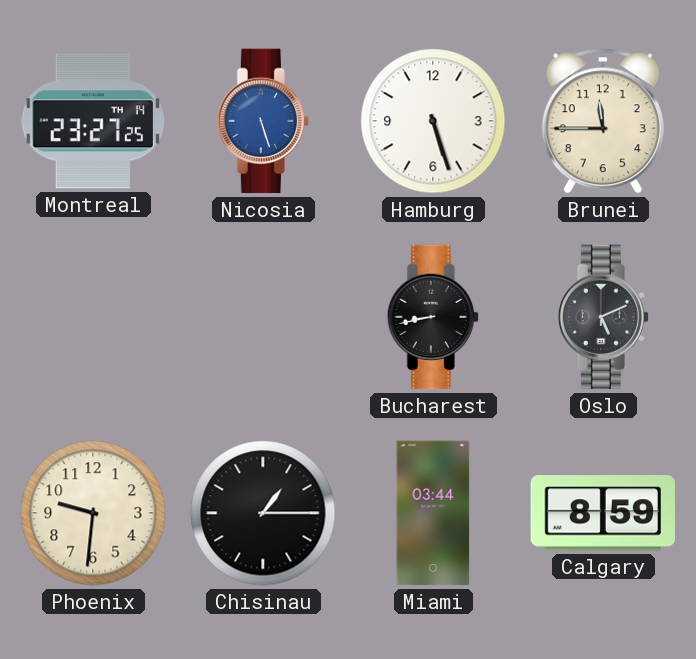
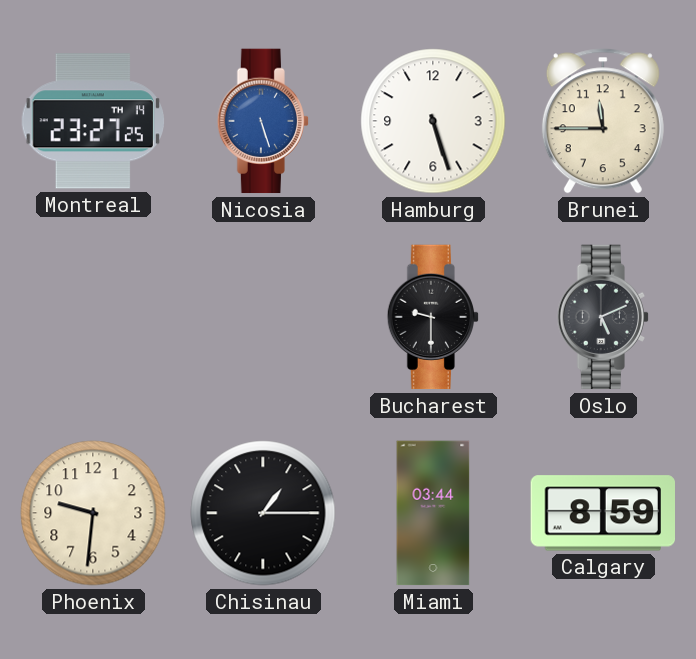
Bucharest: 8:43 -> 9:30 (432, 317)
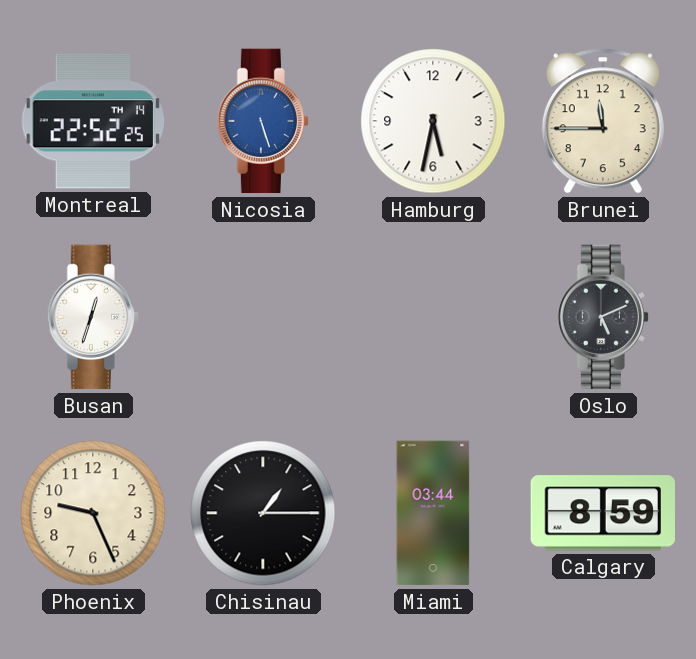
Montreal: 23:27 -> 22:52 (93, 121)
Hamburg: 5:27 -> 5:32 (433, 121)
Busan: none -> 12:33 (92, 317)
Bucharest: 9:30 -> none (432, 317)
Phoenix: 9:31 -> 9:26 (93, 513)
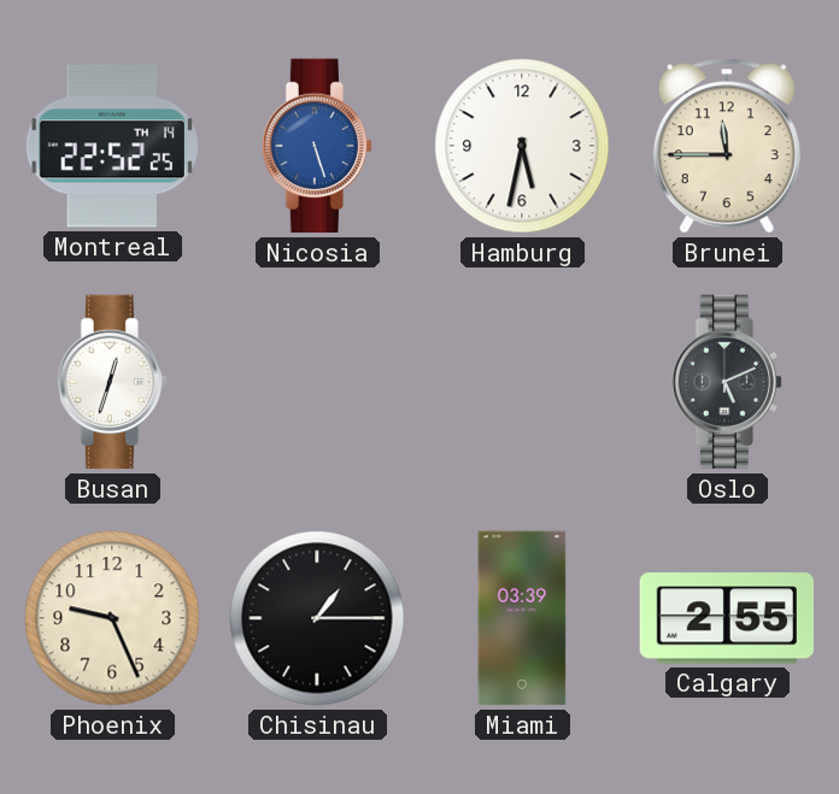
Miami: 03:44 -> 03:39 (522, 618)
Calgary: 8:59 -> 2:55 (727, 618)
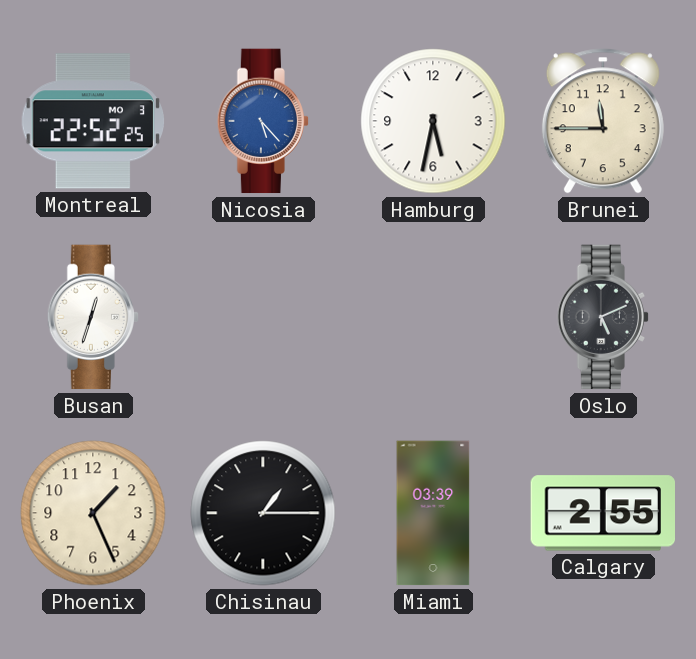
Montreal date: TH 14 -> MO 3 (93, 121)
Nicosia: 5:27 -> 5:23 (262, 121)
Phoenix: 9:26 -> 1:26 (93, 513)
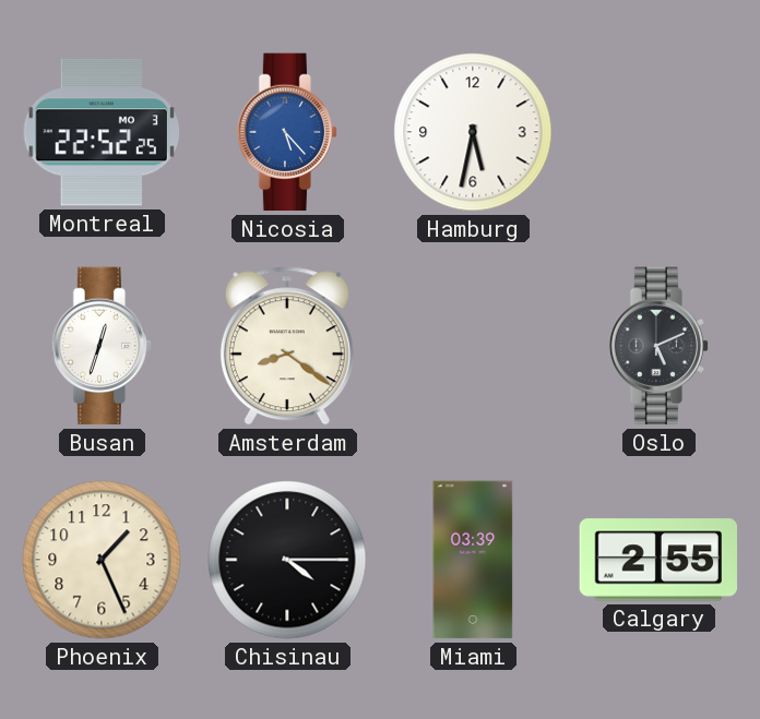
Brunei: 11:45 -> none (603, 121)
Amsterdam: none -> 8:21 (287, 346)
Chisinau: 1:15 -> 4:15 (287, 560)
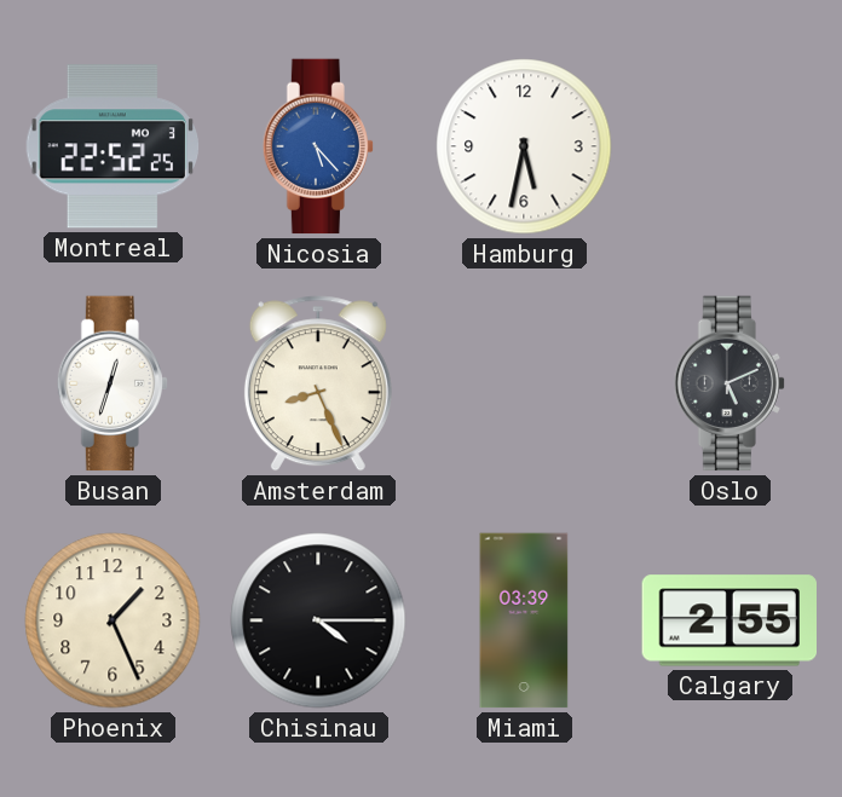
Amsterdam: 8:21 -> 8:26 (318, 383)
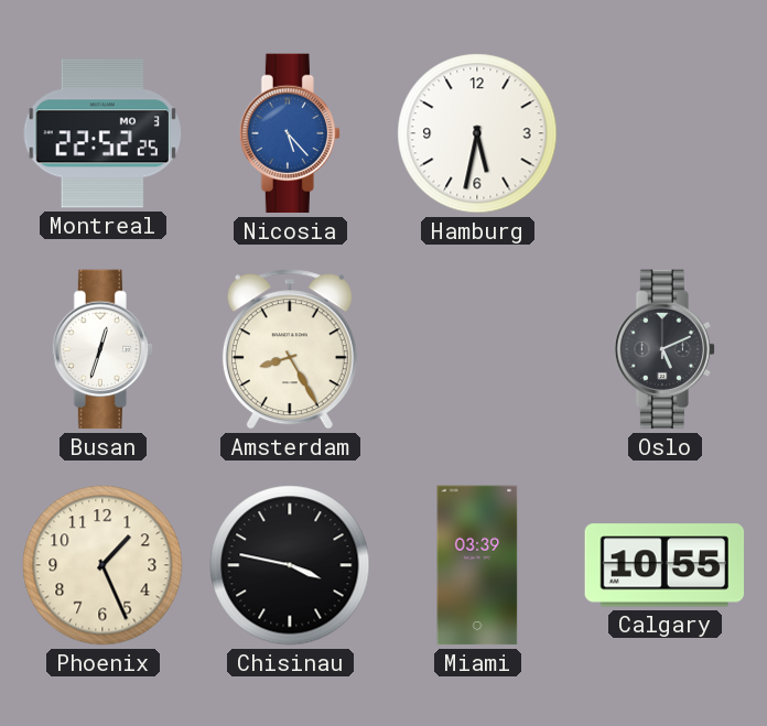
Amsterdam: 8:26 -> 8:25 (290, 349)
Chisinau: 4:15 -> 3:47 (290, 565)
Calgary: 2:55 -> 10:55 (665, 565)
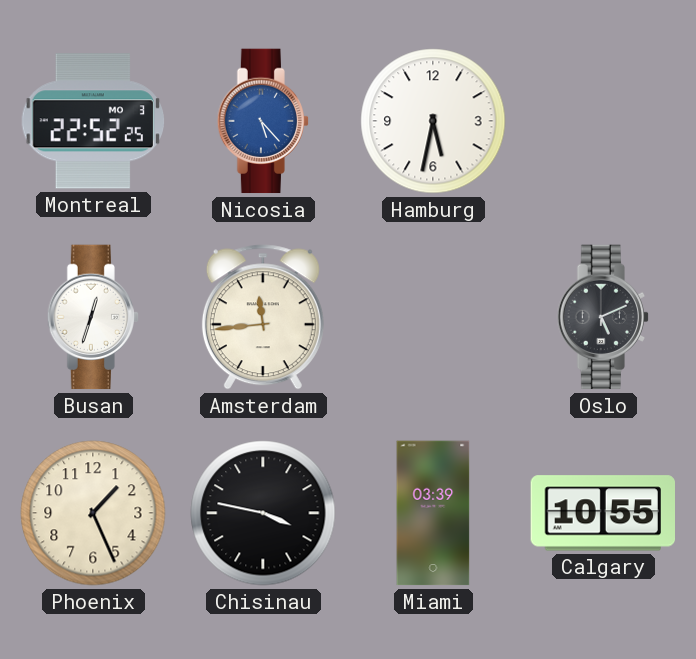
Amsterdam: 8:25 -> 11:44 (263, 317)
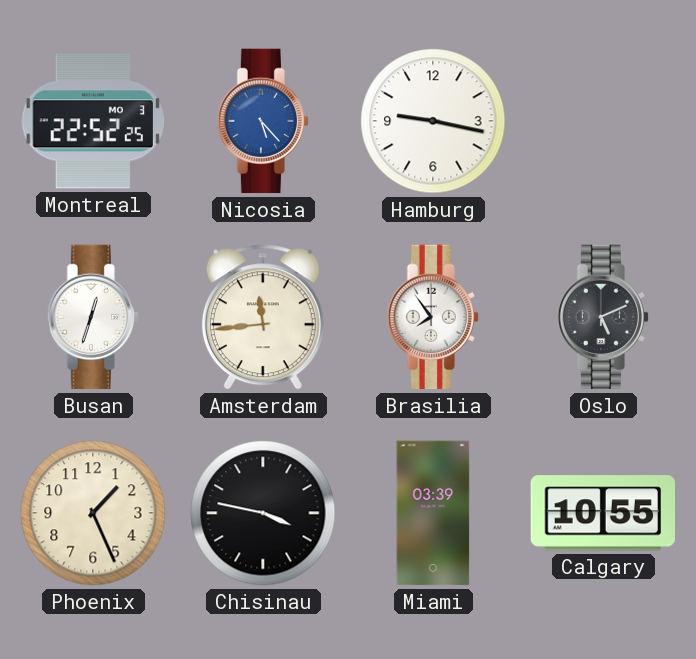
Hamburg: 5:32 -> 9:17 (433, 121)
Brasilia: none -> 7:54 (432, 317)
